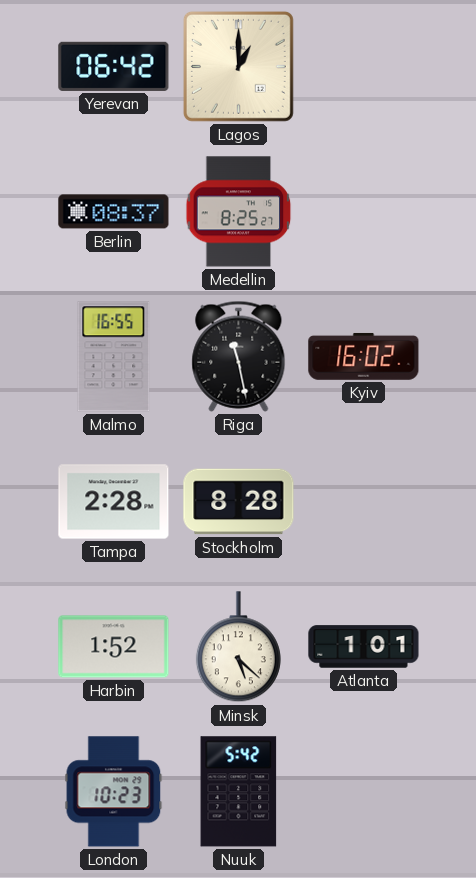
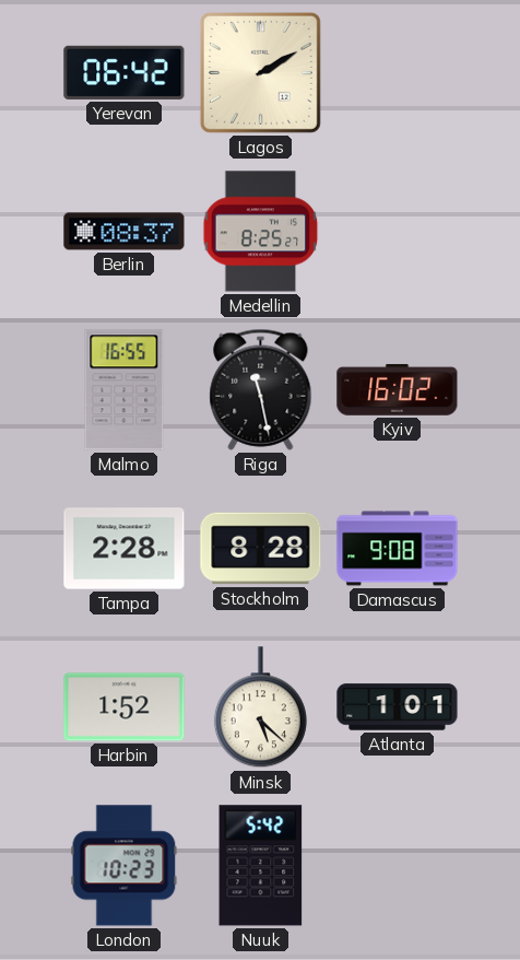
Lagos: 1:00 -> 2:10 (260, 72)
Damascus: none -> 9:08 (398, 549)
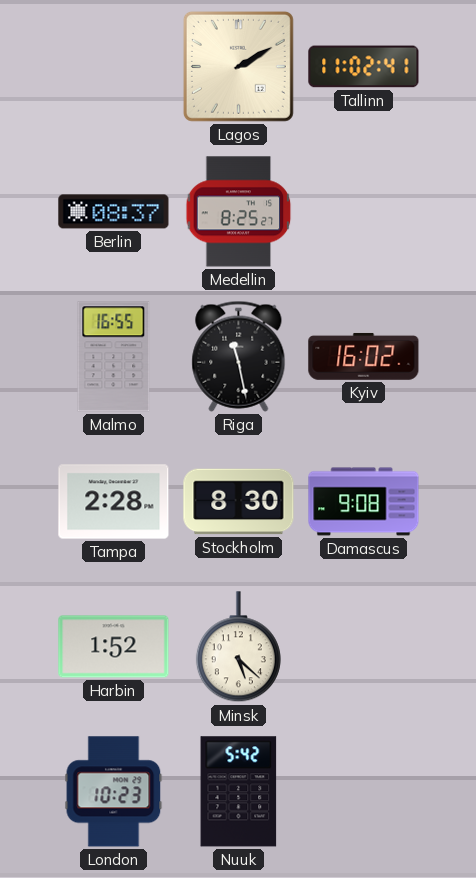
Yerevan: 06:42 -> none (125, 72)
Tallinn: none -> 11:02 (364, 67)
Stockholm: 8:28 -> 8:30 (239, 502)
Atlanta: 1:01 -> none (398, 707)
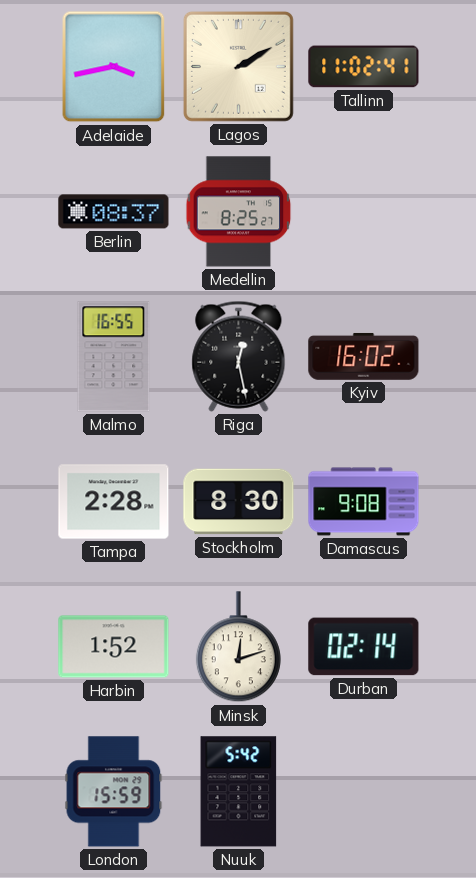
Adelaide: none -> 3:43 (114, 67)
Riga: 11:28 -> 12:28 (239, 356)
Minsk: 5:22 -> 12:12 (238, 647)
Durban: none -> 02:14 (364, 647)
London: 10:23 -> 15:59 (114, 792)
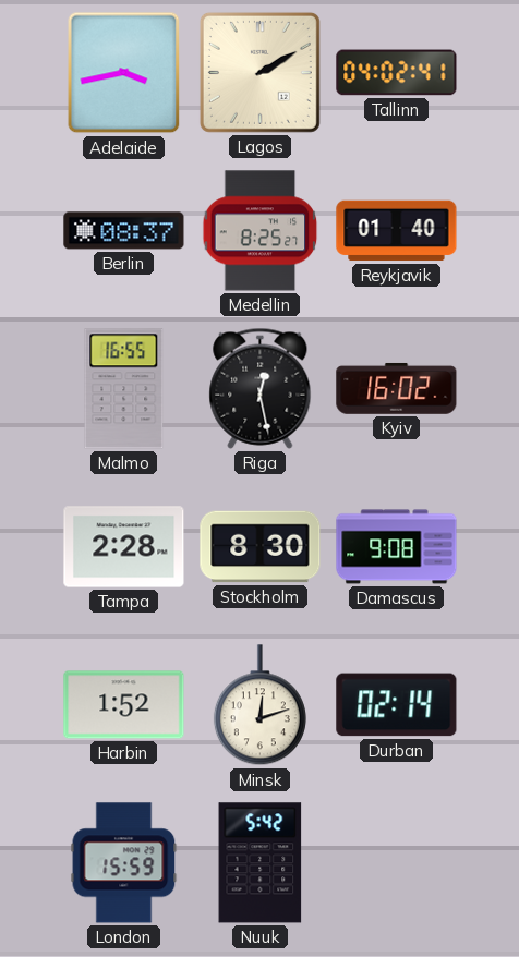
Tallinn: 11:02 -> 04:02 (397, 73)
Reykjavik: none -> 01:40 (397, 231)
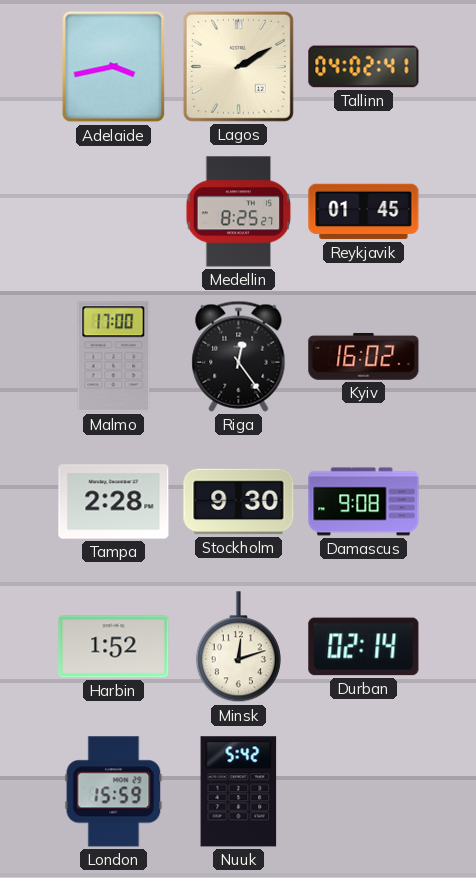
Berlin: 08:37 -> none (124, 231)
Reykjavik: 01:40 -> 01:45 (364, 212)
Malmo: 16:55 -> 17:00 (114, 357)
Riga: 12:28 -> 12:24 (239, 356)
Stockholm: 8:30 -> 9:30 (239, 502)
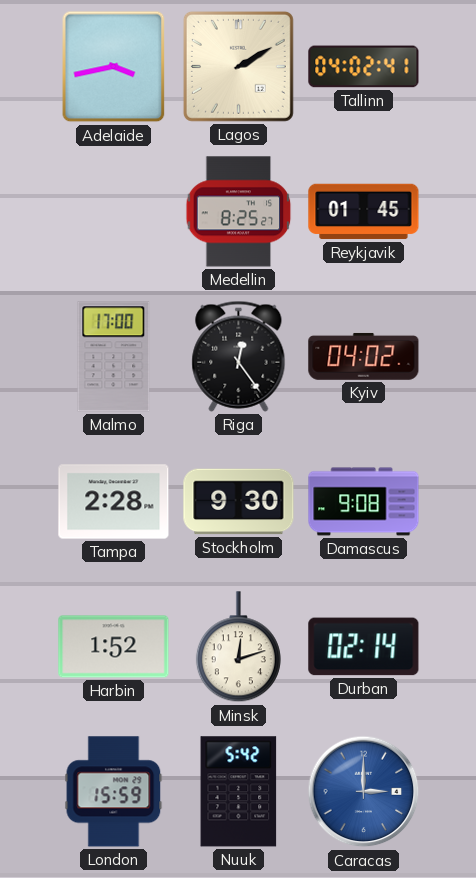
Kyiv: 16:02 -> 04:02 (364, 356)
Caracas: none -> 3:00 (364, 792)
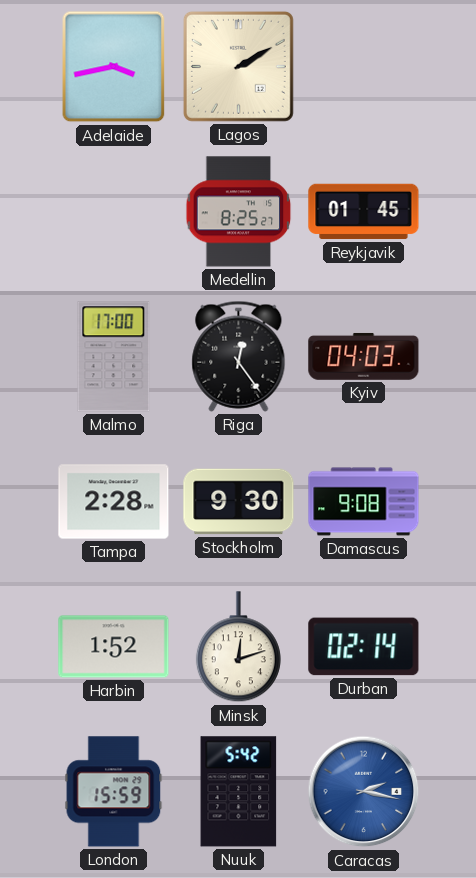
Tallinn: 04:02 -> none (364, 67)
Kyiv: 04:02 -> 04:03 (364, 356)
Caracas: 3:00 -> 2:17 (364, 792)
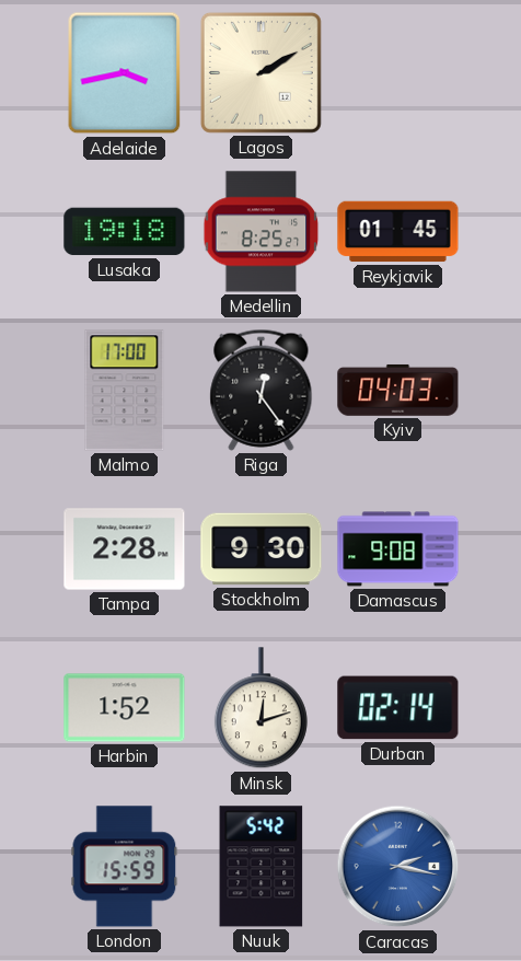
Lusaka: none -> 19:18 (125, 232)
